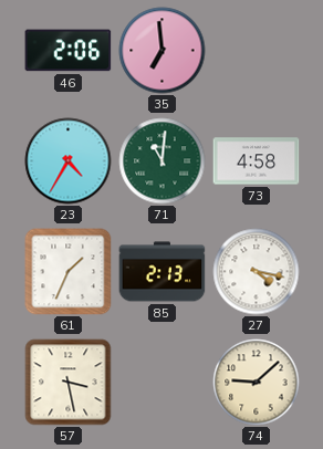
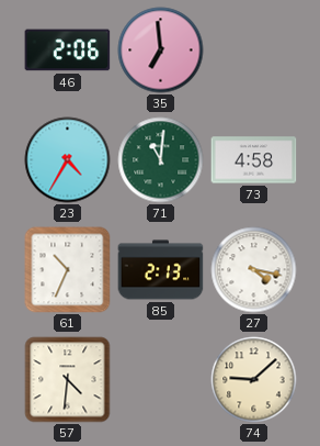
61: 1:34 -> 10:34 (68, 270)
57: 3:28 -> 4:31 (68, 380)
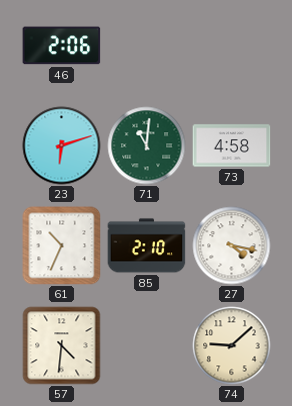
35: 6:59 -> none (161, 51)
23: 4:35 -> 6:12 (62, 146)
85: 2:13 -> 2:10 (147, 246)
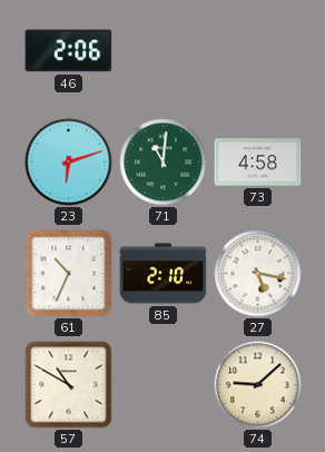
27: 4:17 -> 5:17 (258, 274)
57: 4:31 -> 10:50 (69, 385)
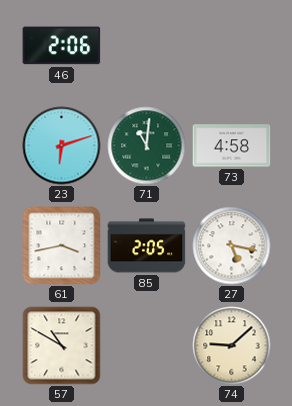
61: 10:34 -> 3:43 (62, 246)
85: 2:10 -> 2:05 (147, 246)
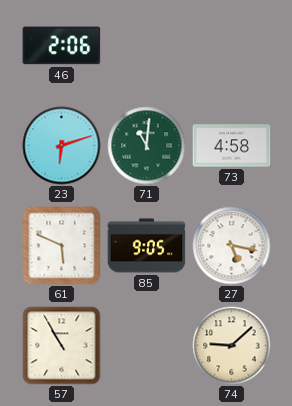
61: 3:43 -> 5:49 (62, 246)
85: 2:05 -> 9:05 (147, 246)
57: 10:50 -> 10:55 (62, 346)
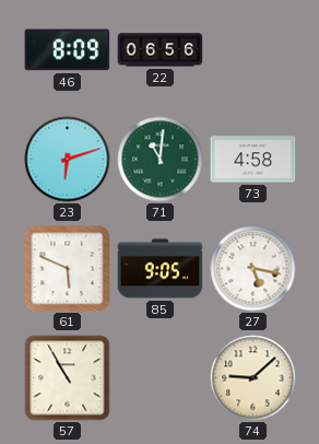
46: 2:06 -> 8:09 (68, 50)
22: none -> 06:56 (161, 50)
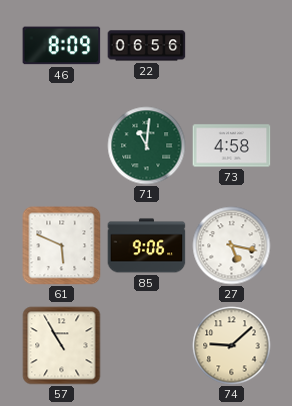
23: 6:12 -> none (68, 160)
85: 9:05 -> 9:06 (147, 246)
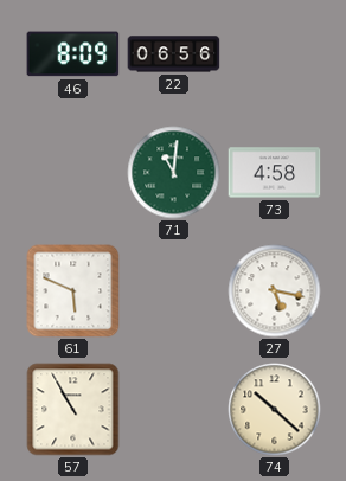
85: 9:06 -> none (147, 246)
74: 9:08 -> 10:22 (275, 410)
